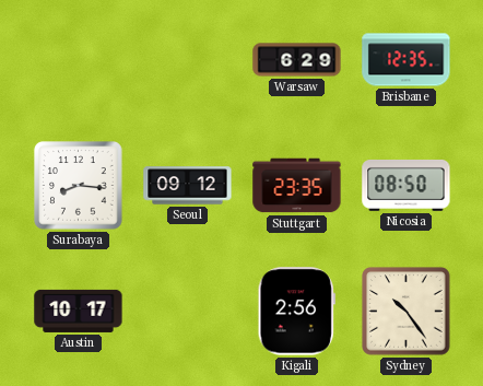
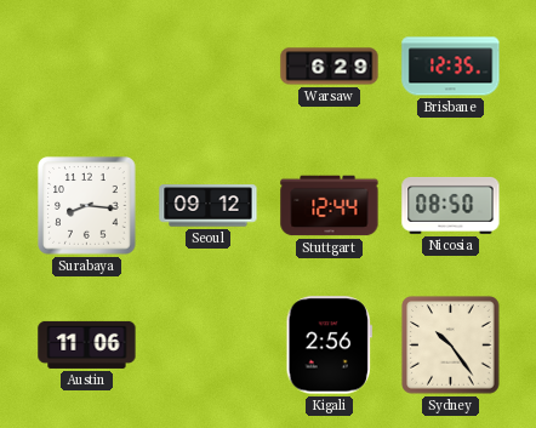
Stuttgart: 23:35 -> 12:44 (330, 206)
Austin: 10:17 -> 11:06 (87, 344)
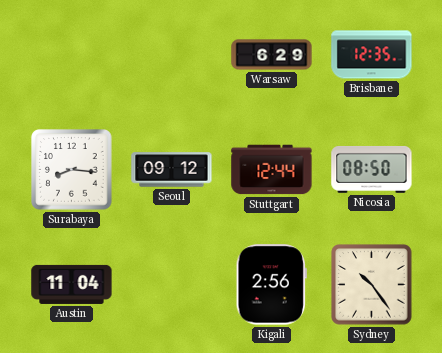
Austin: 11:06 -> 11:04 (72, 284)
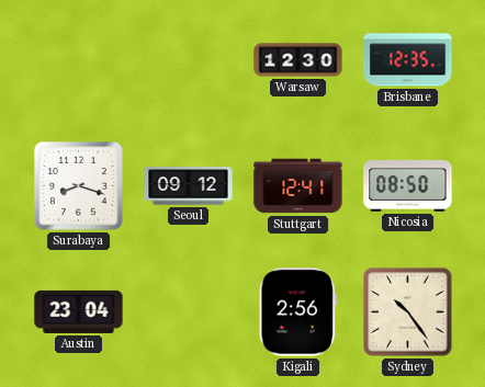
Warsaw: 6:29 -> 12:30 (298, 60)
Surabaya: 8:16 -> 8:18 (79, 186)
Stuttgart: 12:44 -> 12:41 (298, 186)
Austin: 11:04 -> 23:04 (79, 311)
